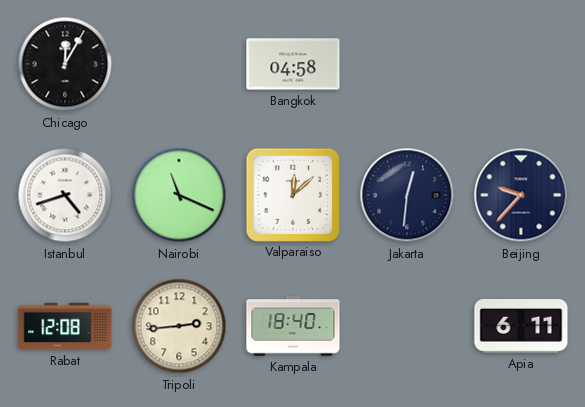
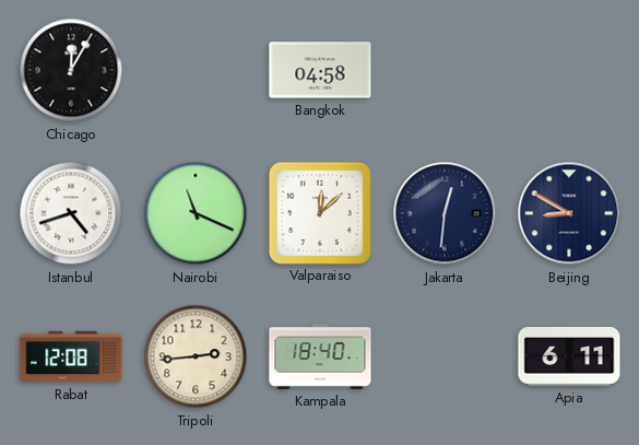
Beijing: 9:37 -> 8:50 (569, 213)
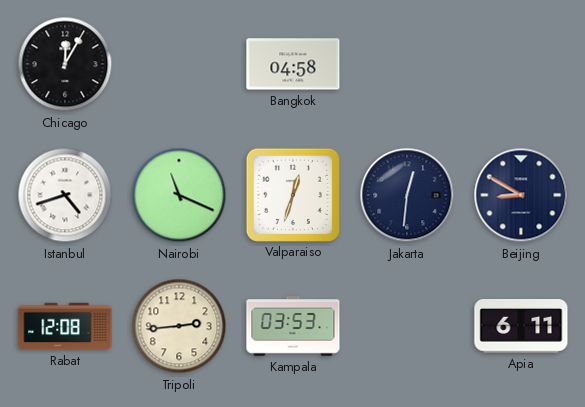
Valparaiso: 12:08 -> 12:33 (292, 194)
Kampala: 18:40 -> 03:53 (293, 326)
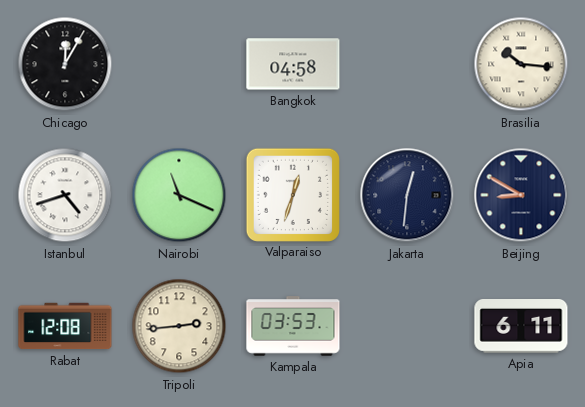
Brasilia: none -> 10:16 (521, 64)
